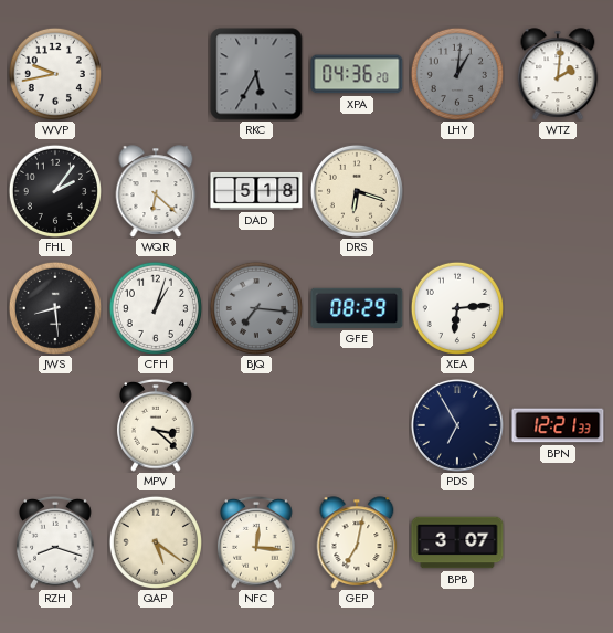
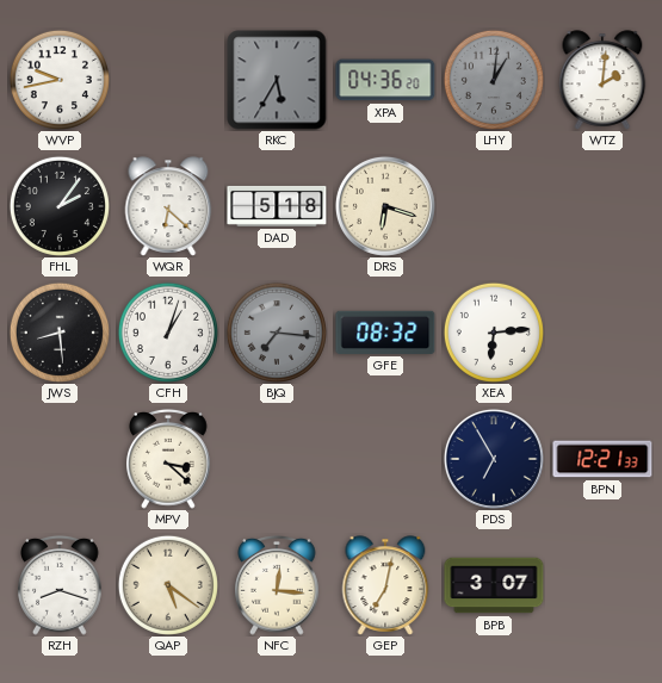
GFE: 08:29 -> 08:32 (385, 333)
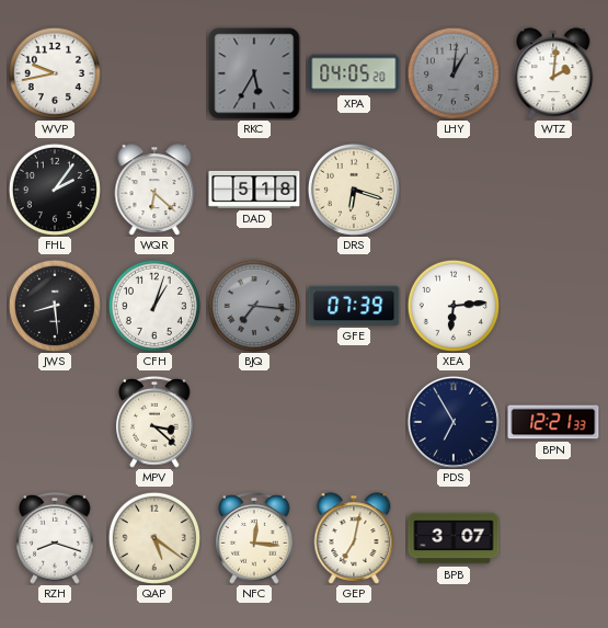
XPA: 04:36 -> 04:05 (354, 73)
GFE: 08:32 -> 07:39 (354, 306)
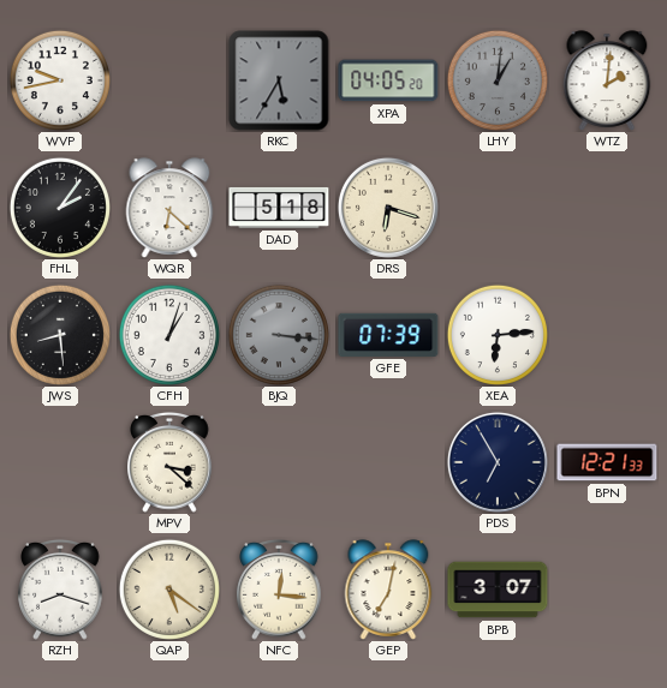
BJQ: 7:16 -> 3:16 (279, 335)
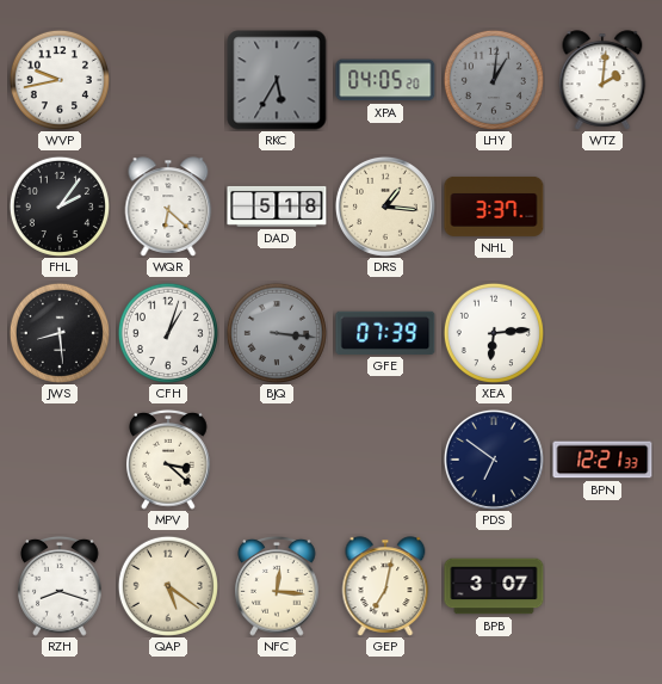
DRS: 6:18 -> 1:16 (385, 207)
NHL: none -> 3:37 (494, 207)
PDS: 6:55 -> 6:51 (494, 460)
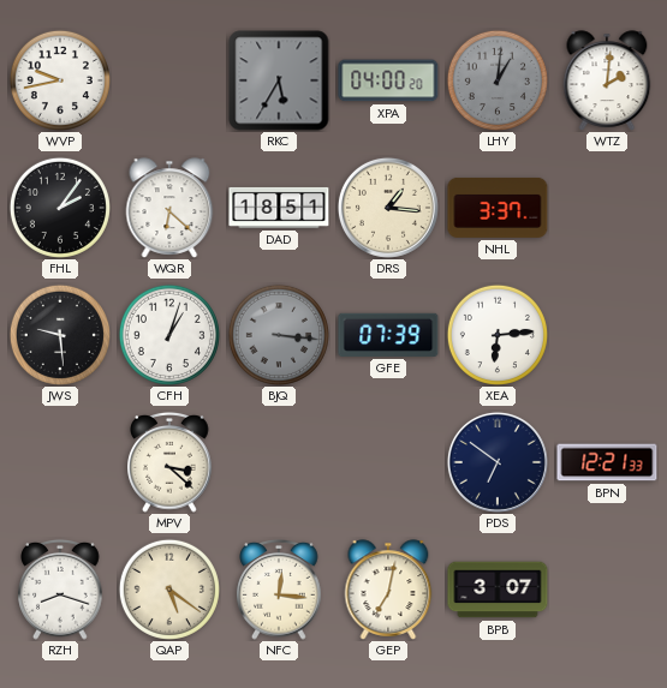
XPA: 04:05 -> 04:00 (388, 80)
DAD: 5:18 -> 18:51 (279, 208)
JWS: 8:29 -> 9:29 (60, 335)
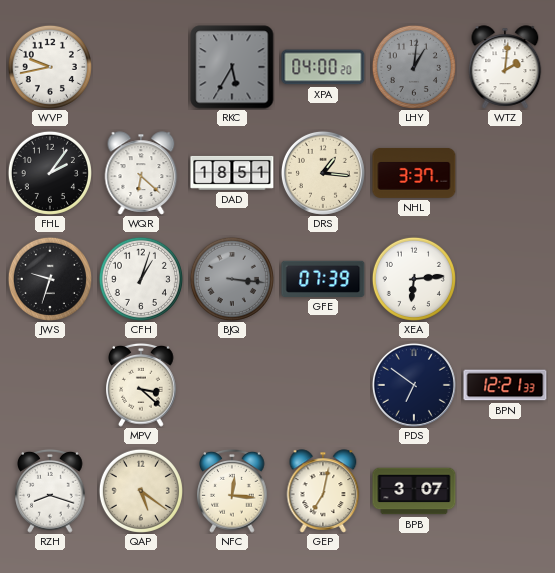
JWS: 9:29 -> 9:33 (50, 279)
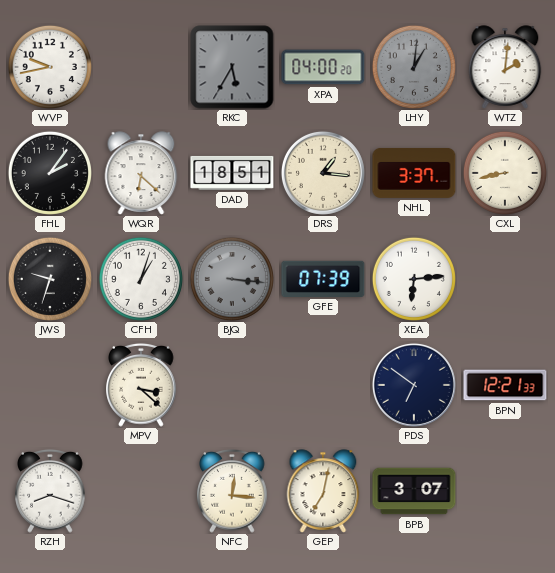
CXL: none -> 8:43 (505, 173)
QAP: 5:21 -> none (141, 491)
